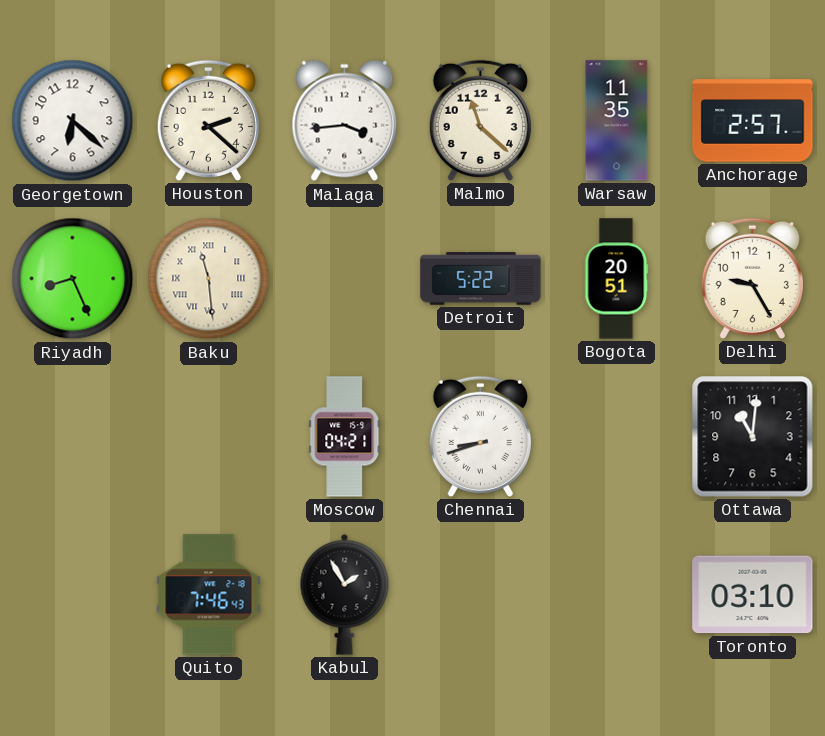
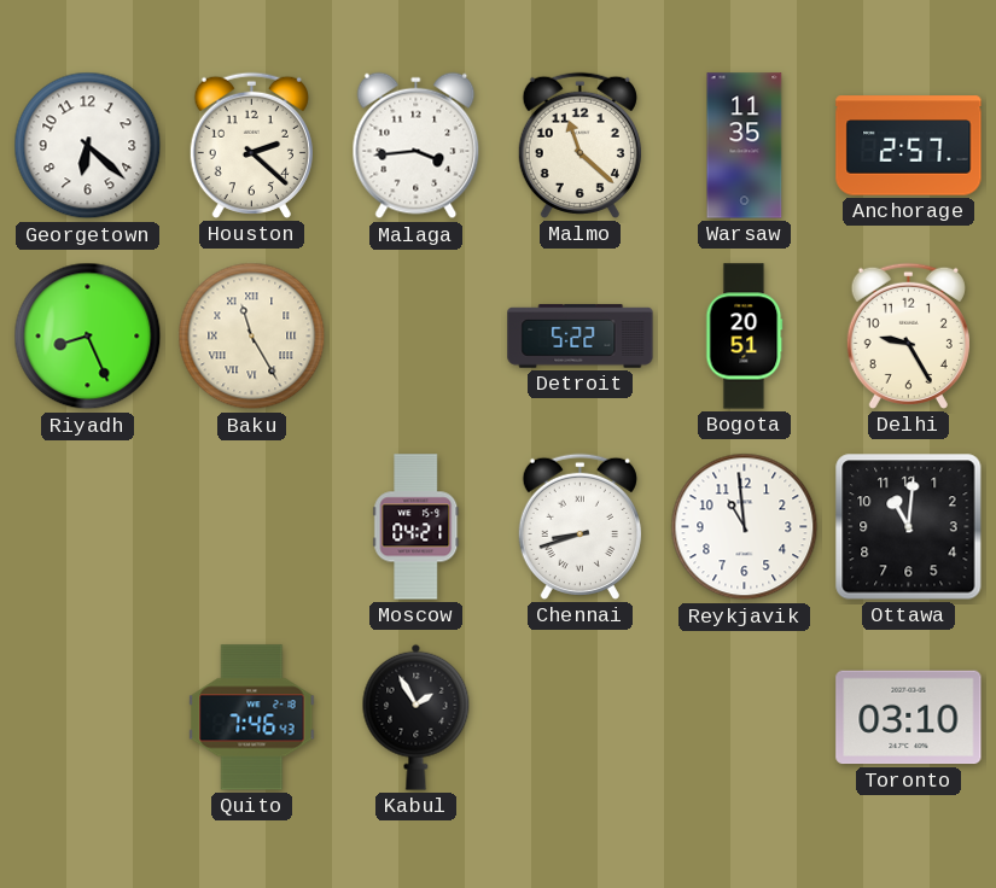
Baku: 11:29 -> 11:25 (252, 337)
Reykjavik: none -> 10:59 (745, 527)
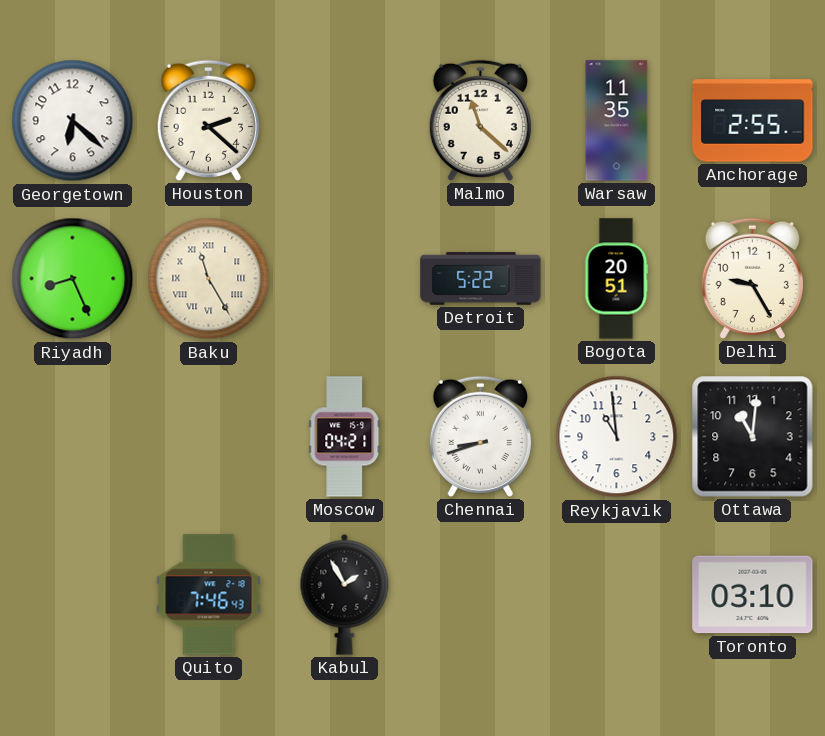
Malaga: 3:44 -> none (417, 146)
Anchorage: 2:57 -> 2:55 (753, 121)
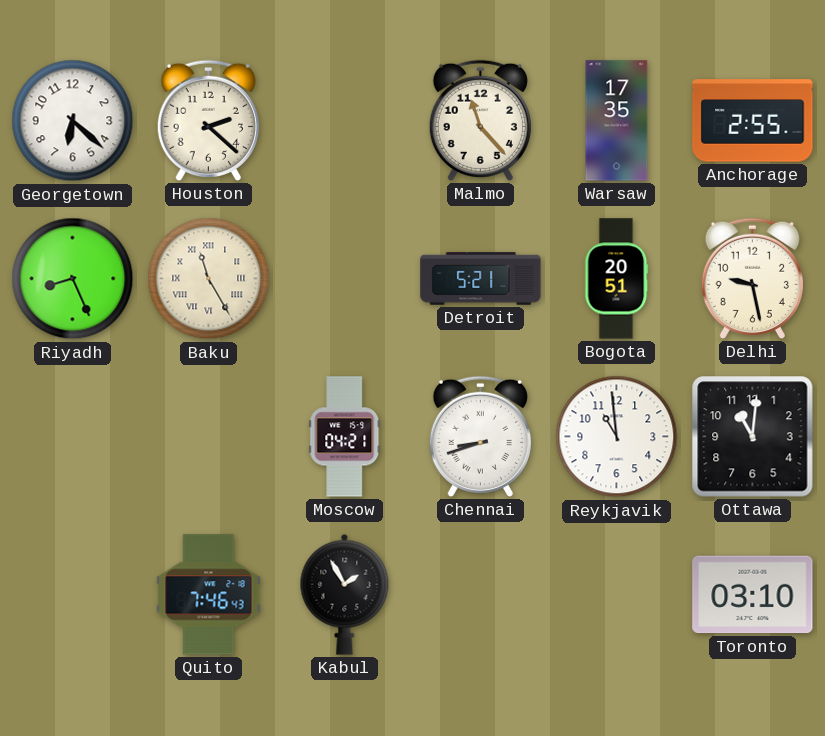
Malmo: 11:22 -> 11:23 (480, 120)
Warsaw: 11:35 -> 17:35 (617, 121)
Detroit: 5:22 -> 5:21 (481, 279)
Delhi: 9:25 -> 9:28 (752, 278)
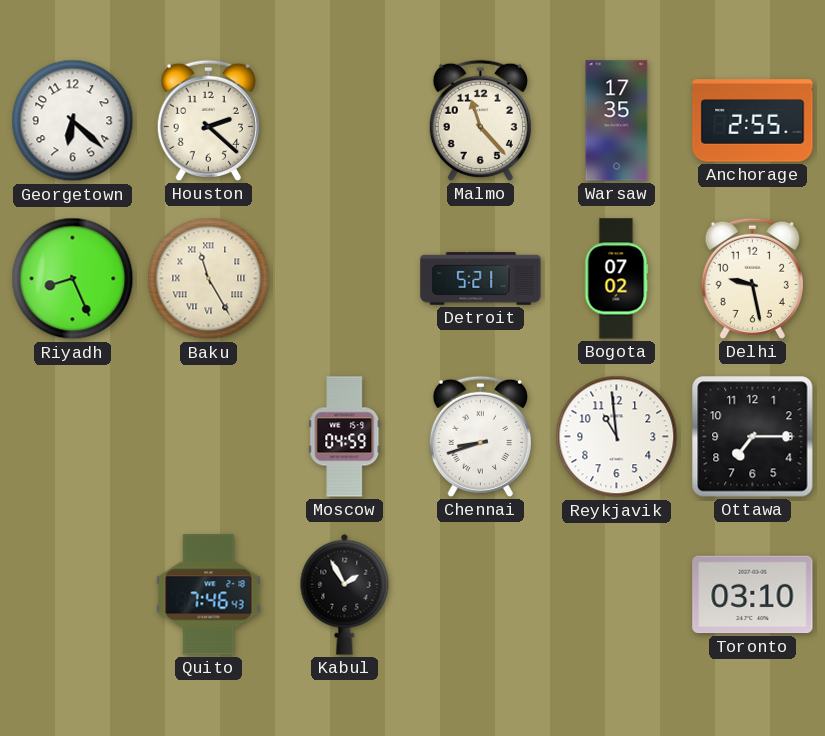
Bogota: 20:51 -> 07:02 (617, 279)
Moscow: 04:21 -> 04:59 (345, 437)
Ottawa: 11:01 -> 7:15 (753, 437)
